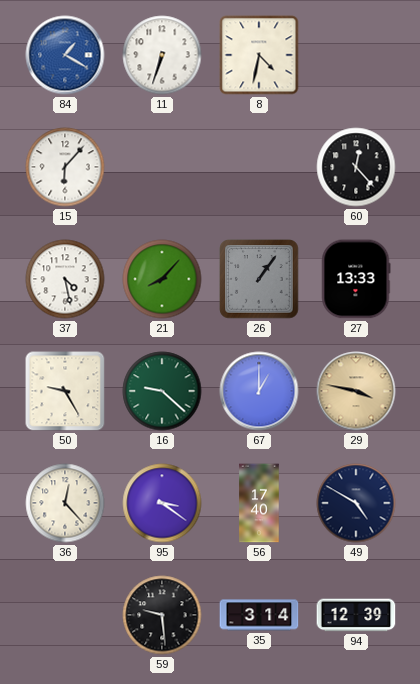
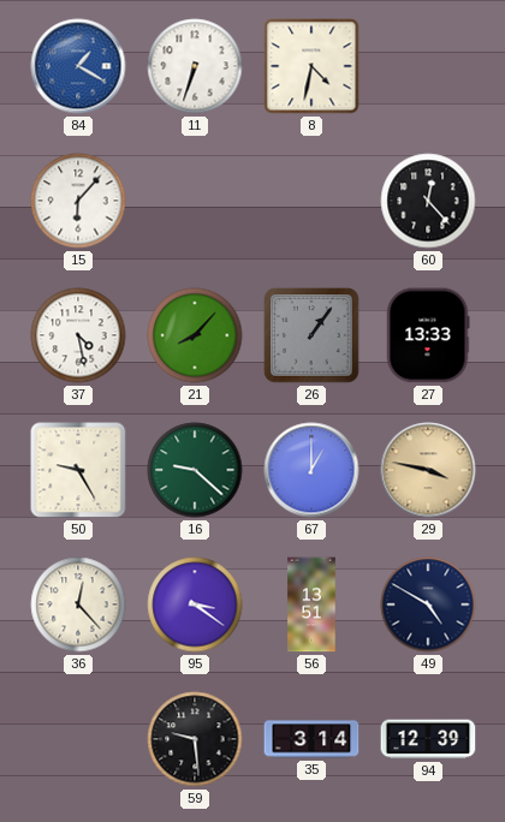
56: 17:40 -> 13:51 (311, 604)
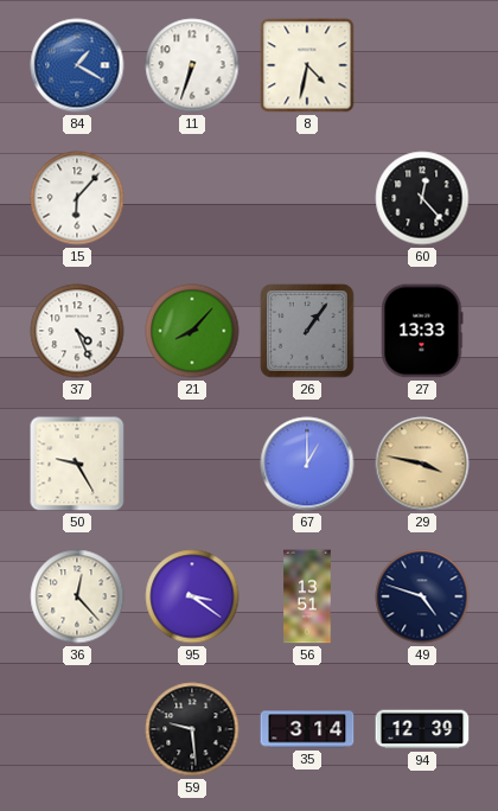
37: 4:28 -> 4:26 (77, 331)
16: 9:22 -> none (195, 470)
49: 4:50 -> 4:48 (422, 596)
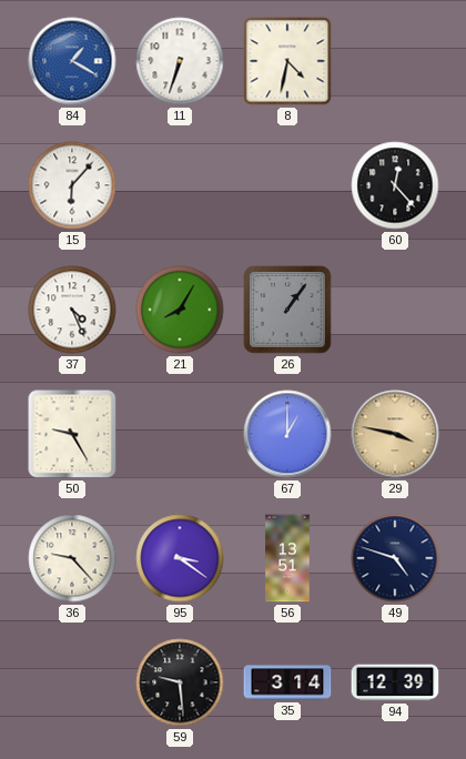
21: 8:07 -> 8:05 (180, 310)
27: 13:33 -> none (422, 331)
36: 12:23 -> 9:23 (72, 558)
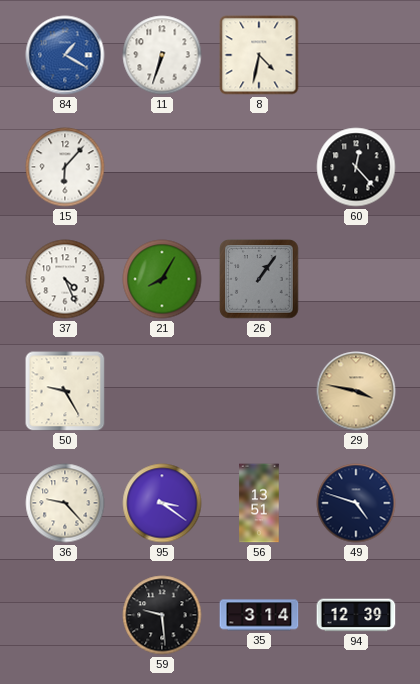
67: 1:00 -> none (287, 434)
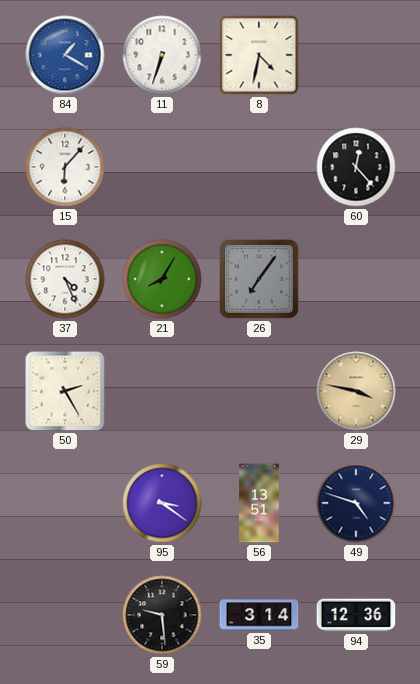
26: 1:06 -> 7:06 (259, 279)
50: 9:25 -> 2:25 (65, 391)
36: 9:23 -> none (65, 503)
94: 12:39 -> 12:36 (356, 615)
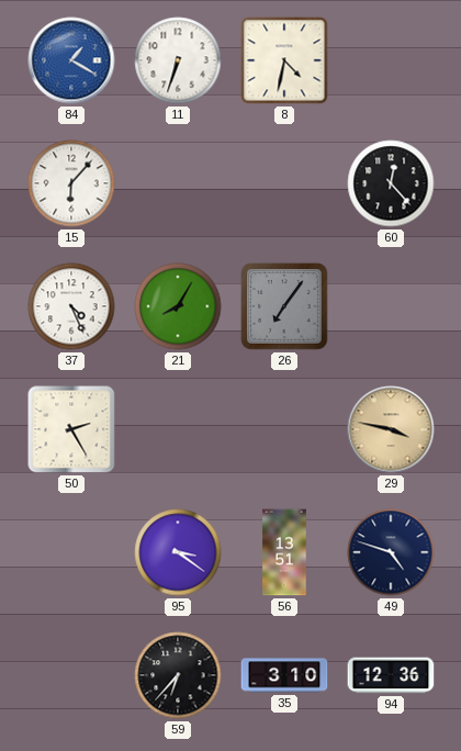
59: 9:29 -> 6:37 (178, 675)
35: 3:14 -> 3:10 (284, 675)
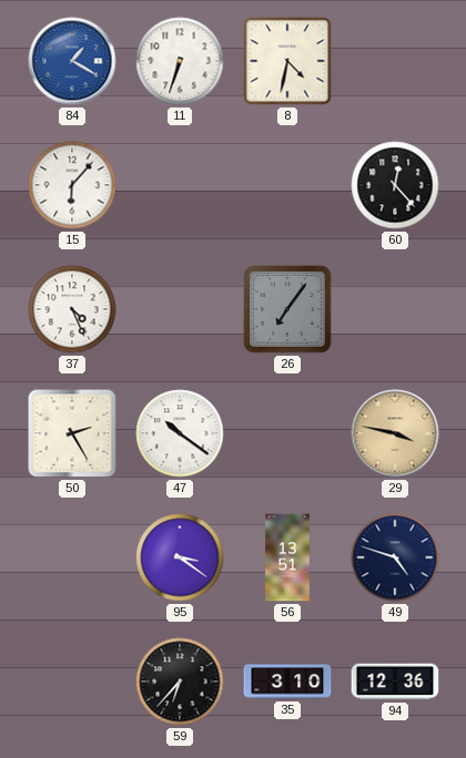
21: 8:05 -> none (178, 306)
47: none -> 10:21 (180, 433)
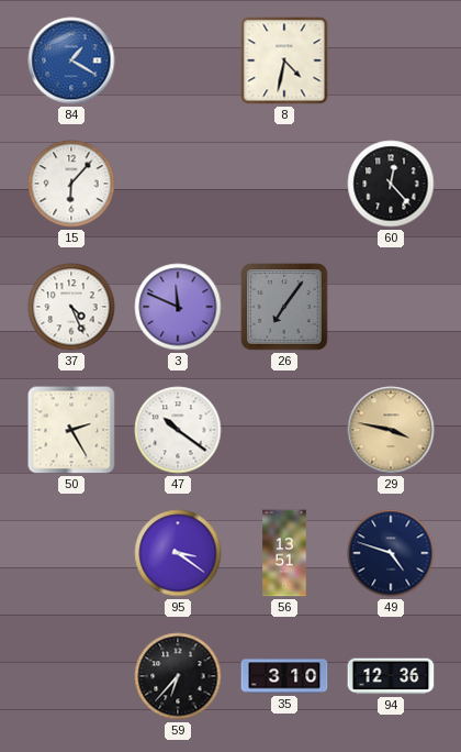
11: 6:33 -> none (180, 61)
3: none -> 11:49 (178, 307)
